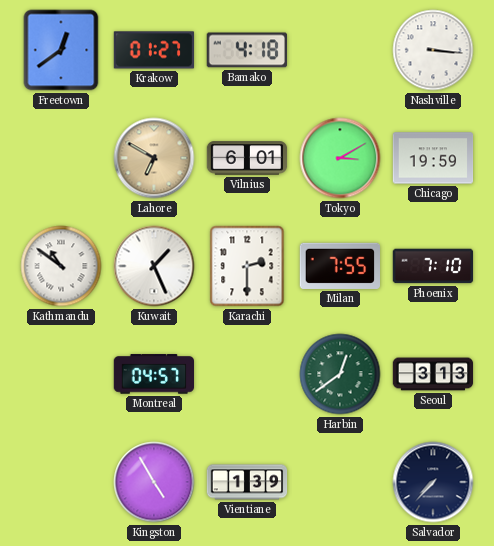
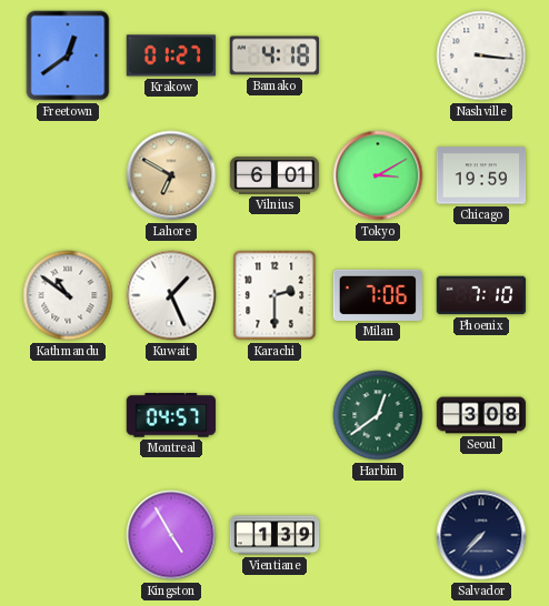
Milan: 7:55 -> 7:06 (377, 295)
Seoul: 3:13 -> 3:08 (481, 415)
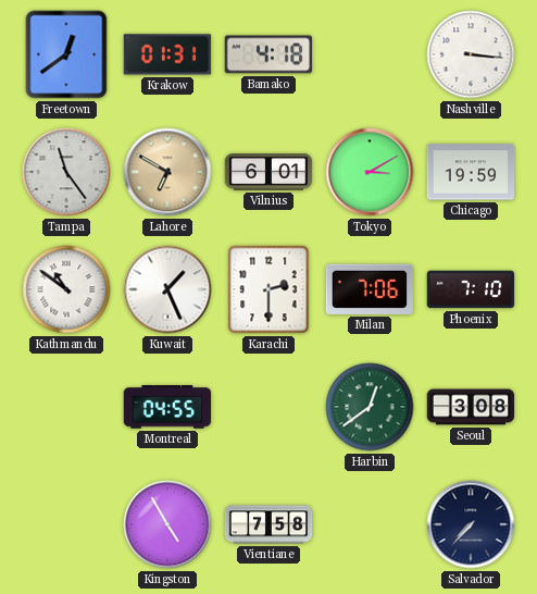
Krakow: 01:27 -> 01:31 (167, 54)
Tampa: none -> 11:24 (66, 172)
Montreal: 04:57 -> 04:55 (167, 407)
Vientiane: 1:39 -> 7:58 (268, 524)
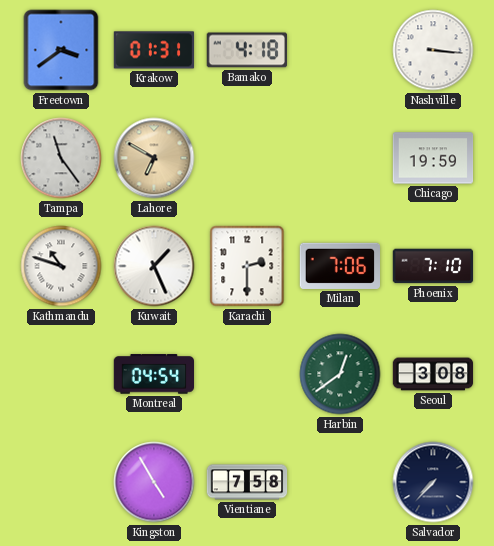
Freetown: 12:39 -> 3:39 (61, 50)
Vilnius: 6:01 -> none (268, 172)
Tokyo: 3:10 -> none (370, 172)
Kathmandu: 10:51 -> 10:48 (61, 266)
Montreal: 04:55 -> 04:54 (154, 374)
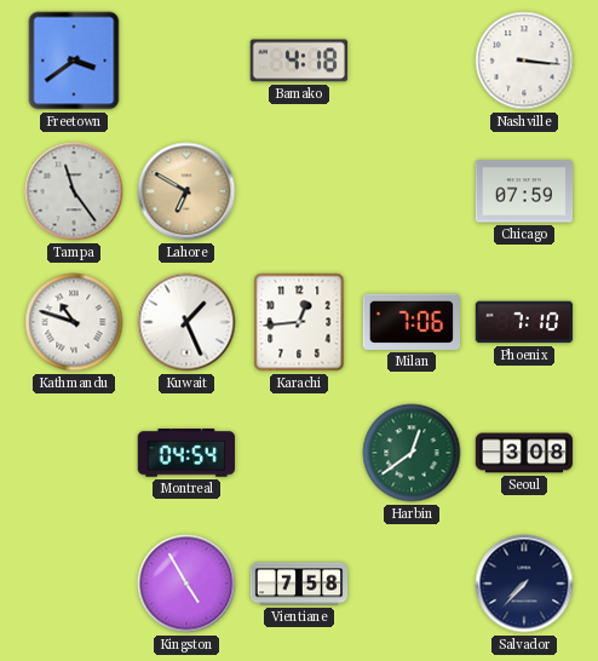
Krakow: 01:31 -> none (154, 50)
Chicago: 19:59 -> 07:59 (524, 191)
Karachi: 2:30 -> 12:44 (299, 322)
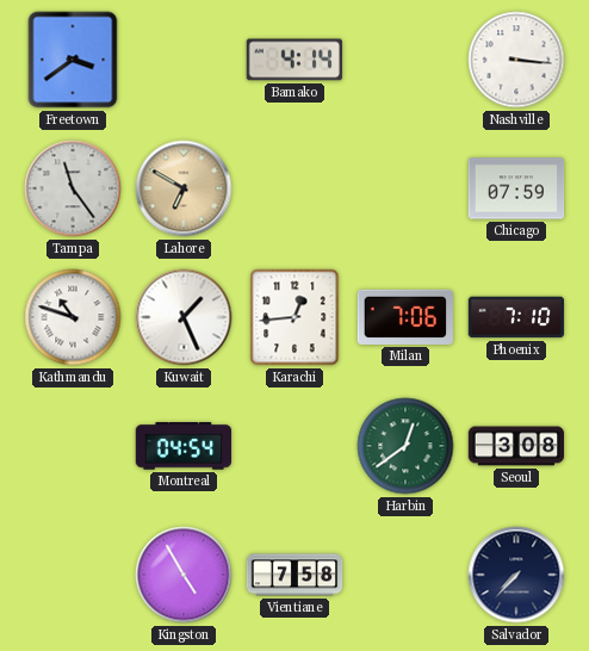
Bamako: 4:18 -> 4:14 (293, 60)
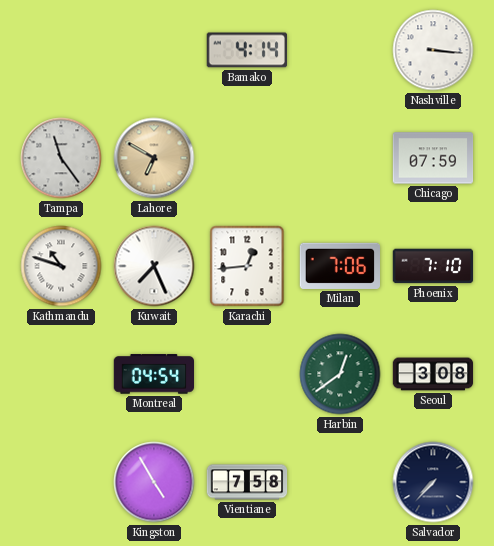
Freetown: 3:39 -> none (73, 60)
Kuwait: 1:26 -> 7:26 (154, 266)
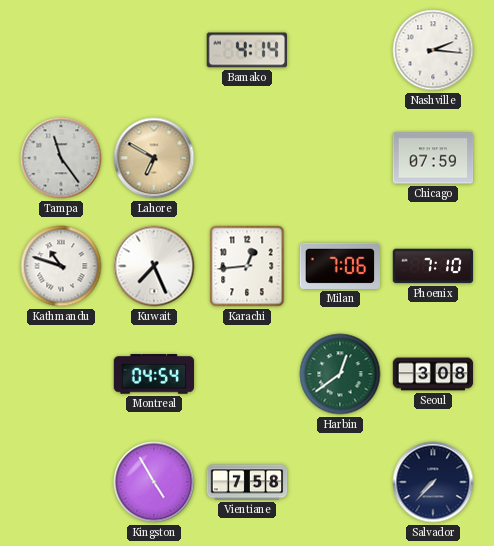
Nashville: 3:16 -> 2:16 (433, 50)
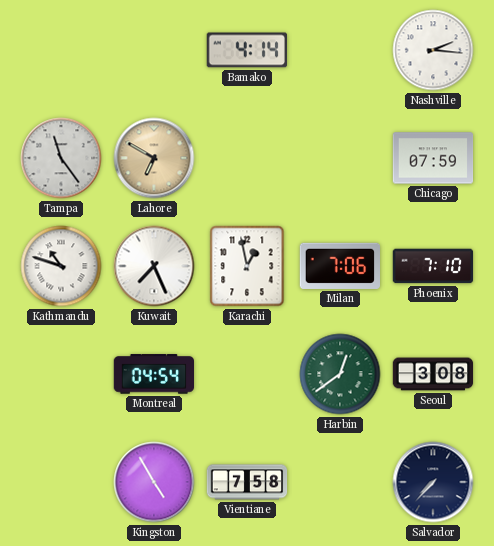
Karachi: 12:44 -> 12:58 (247, 266)
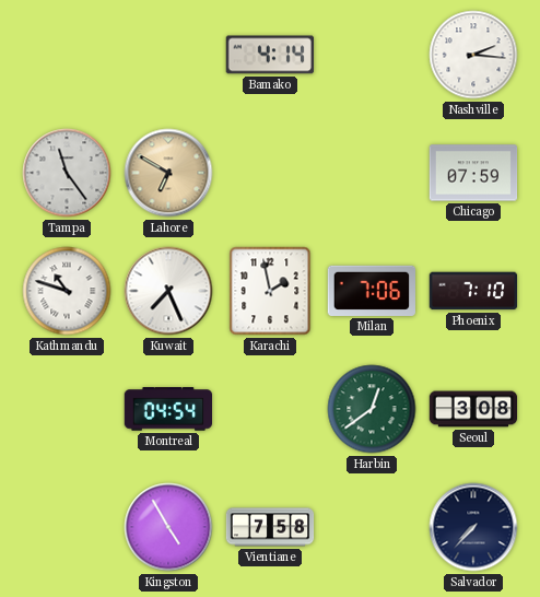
Karachi: 12:58 -> 1:58 (270, 291)
